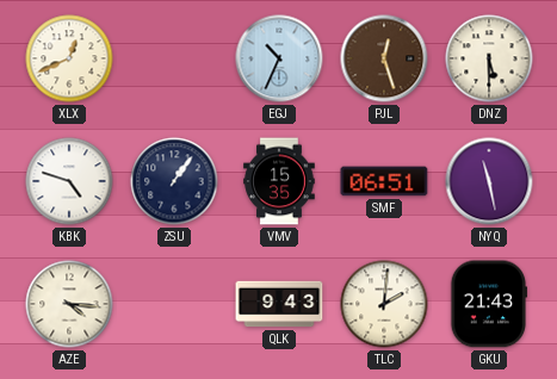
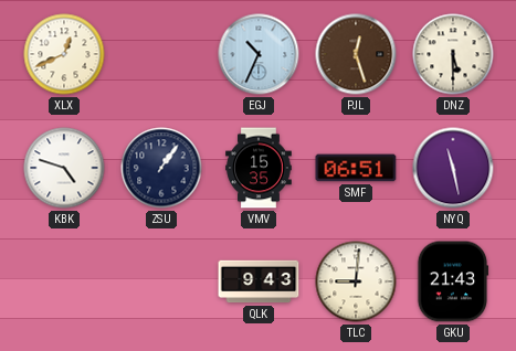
AZE: 4:16 -> none (69, 304)
TLC: 2:01 -> 9:01 (356, 281)
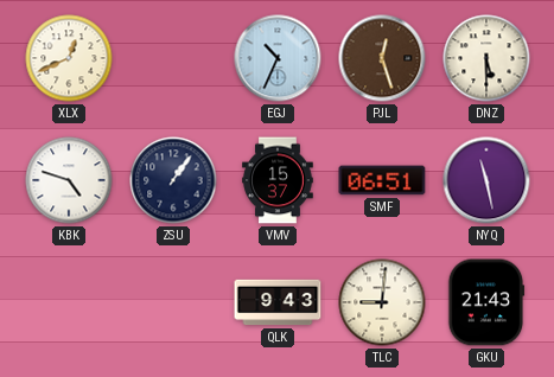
VMV: 15:35 -> 15:37 (278, 180)
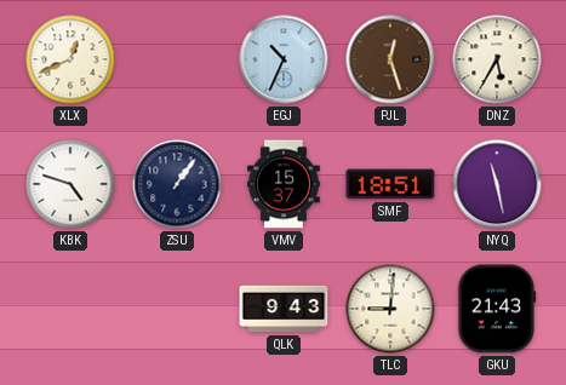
DNZ: 5:30 -> 5:35 (497, 59)
SMF: 06:51 -> 18:51 (390, 184)
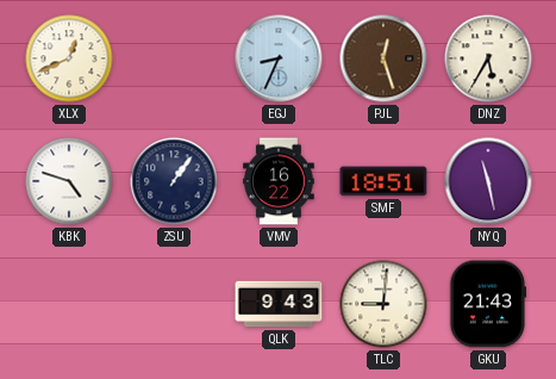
EGJ: 10:34 -> 8:34 (279, 58)
VMV: 15:37 -> 16:22 (279, 181)
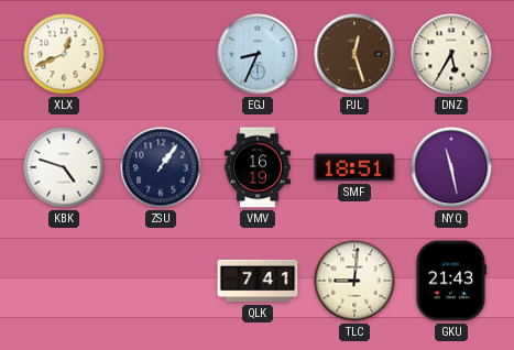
VMV: 16:22 -> 16:19 (258, 167)
QLK: 9:43 -> 7:41 (258, 281)
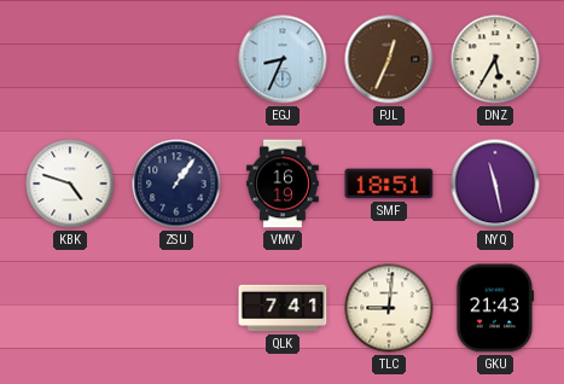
XLX: 12:41 -> none (64, 54)
PJL: 12:27 -> 12:34 (389, 59)
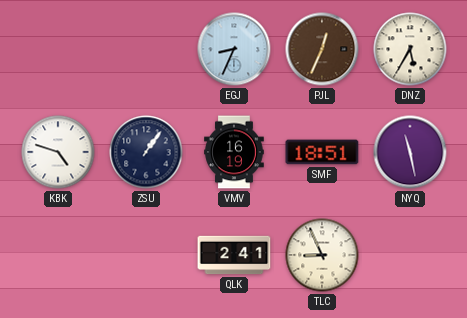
QLK: 7:41 -> 2:41 (234, 255)
TLC: 9:01 -> 8:56 (322, 255)
GKU: 21:43 -> none (495, 308)
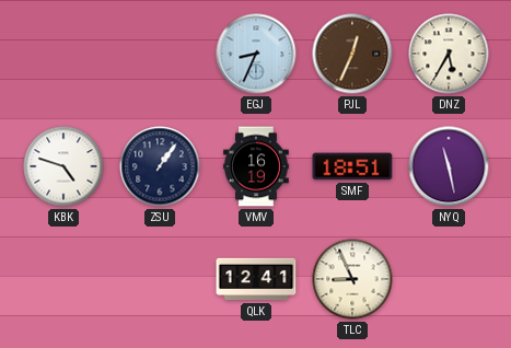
QLK: 2:41 -> 12:41 (256, 279)
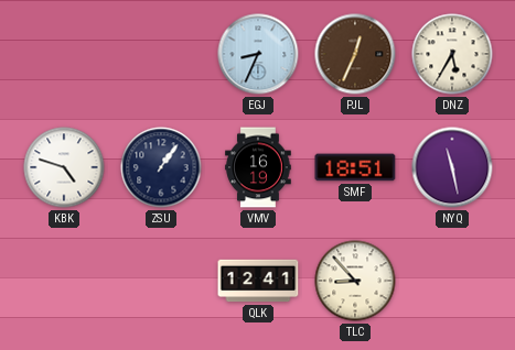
TLC: 8:56 -> 8:53 (355, 281)
